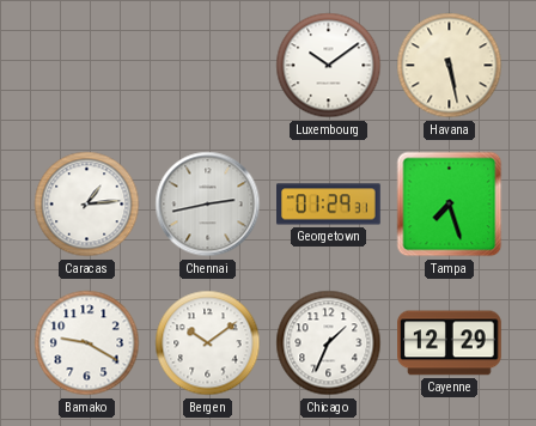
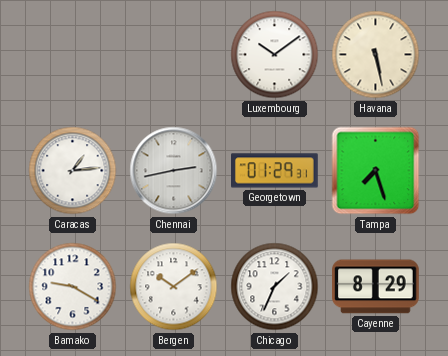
Cayenne: 12:29 -> 8:29 (376, 287)
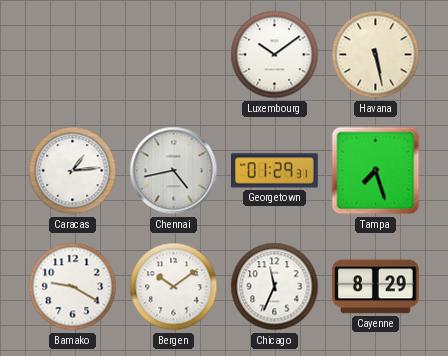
Chennai: 2:43 -> 4:43 (174, 171)
Chicago: 1:34 -> 11:34 (275, 287)
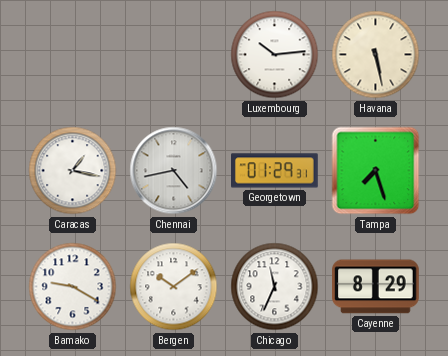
Luxembourg: 10:09 -> 10:14 (275, 55)
Caracas: 1:14 -> 1:17 (73, 171)
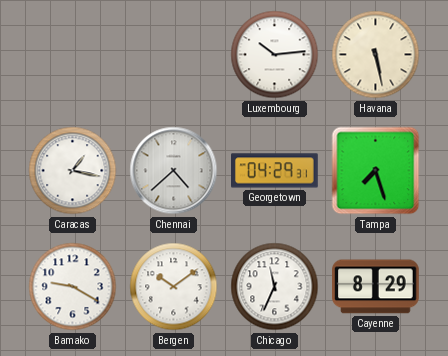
Chennai: 4:43 -> 4:38 (174, 171)
Georgetown: 01:29 -> 04:29 (275, 171)
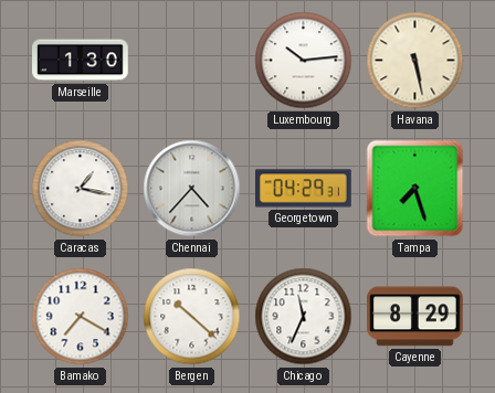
Marseille: none -> 1:30 (81, 61)
Chennai: 4:38 -> 4:37 (192, 189)
Bamako: 9:20 -> 7:20 (81, 317)
Bergen: 10:09 -> 10:22 (192, 317)
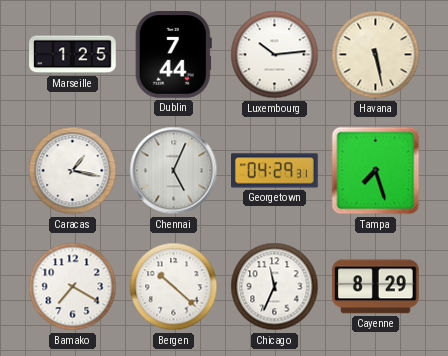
Marseille: 1:30 -> 1:25 (73, 55)
Dublin: none -> 7:44 (173, 55)
Chennai: 4:37 -> 5:04 (174, 171)
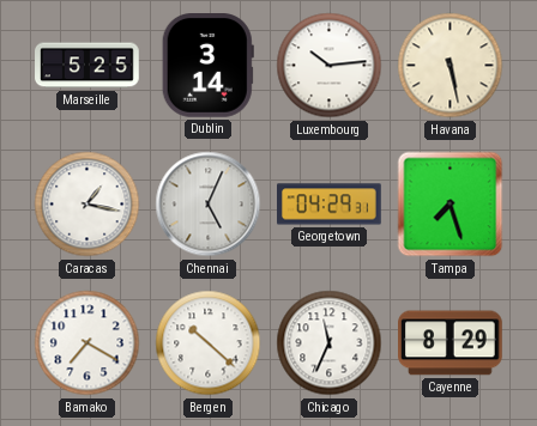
Marseille: 1:25 -> 5:25 (88, 66)
Dublin: 7:44 -> 3:14 (207, 66)
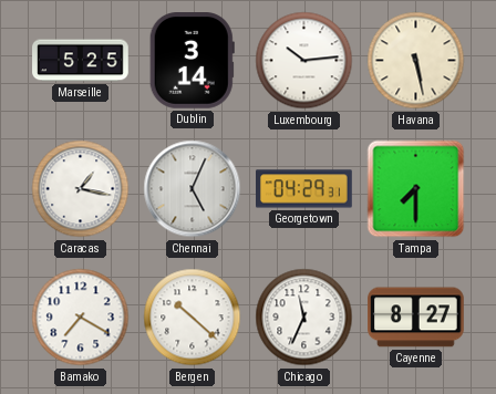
Tampa: 7:27 -> 7:30 (416, 189)
Cayenne: 8:29 -> 8:27 (416, 318)
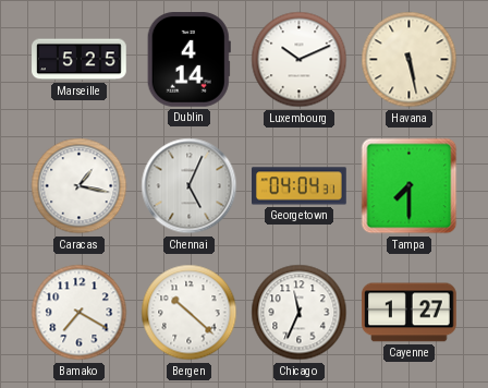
Dublin: 3:14 -> 4:14 (188, 60)
Luxembourg: 10:14 -> 10:11 (300, 60)
Georgetown: 04:29 -> 04:04 (300, 186)
Cayenne: 8:27 -> 1:27 (410, 313)
